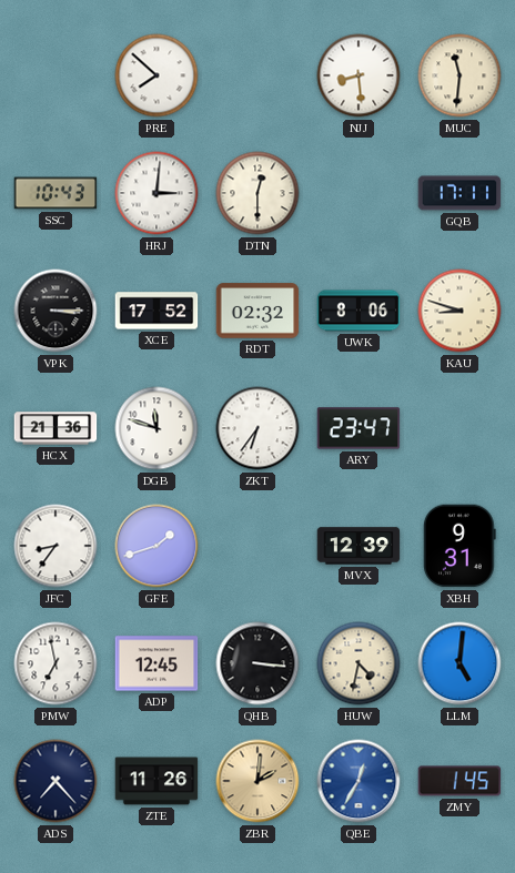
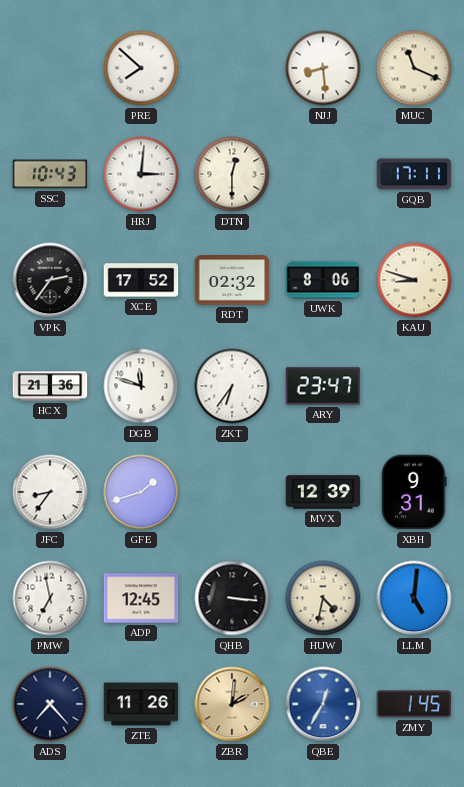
MUC: 11:31 -> 11:19 (414, 68)
VPK: 3:15 -> 2:36 (50, 280)
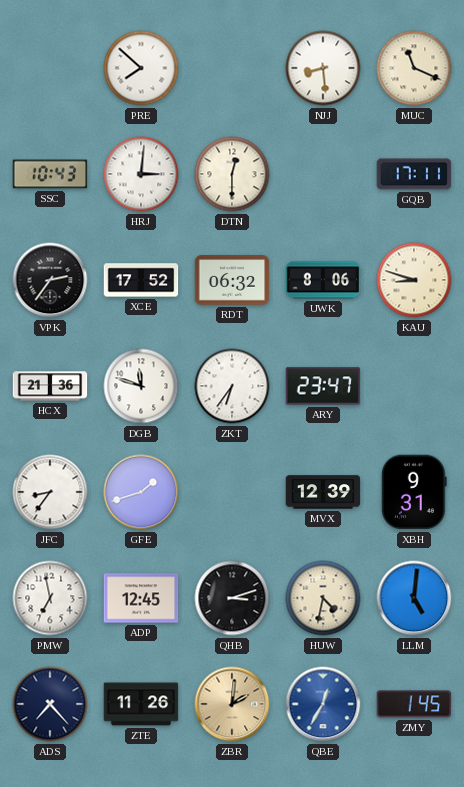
RDT: 02:32 -> 06:32 (232, 280)
QHB: 3:16 -> 3:12 (232, 598)
